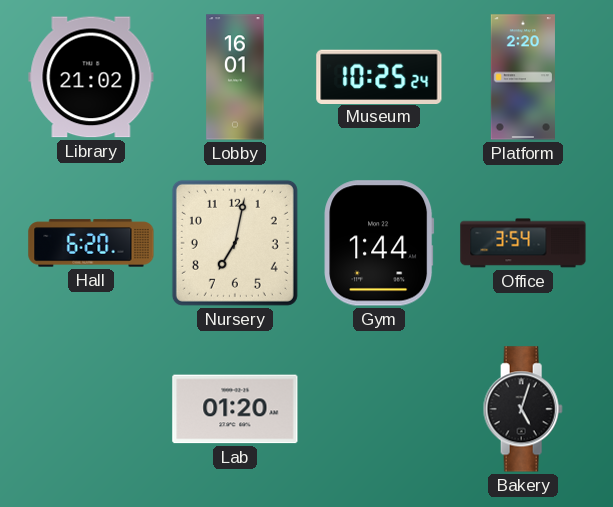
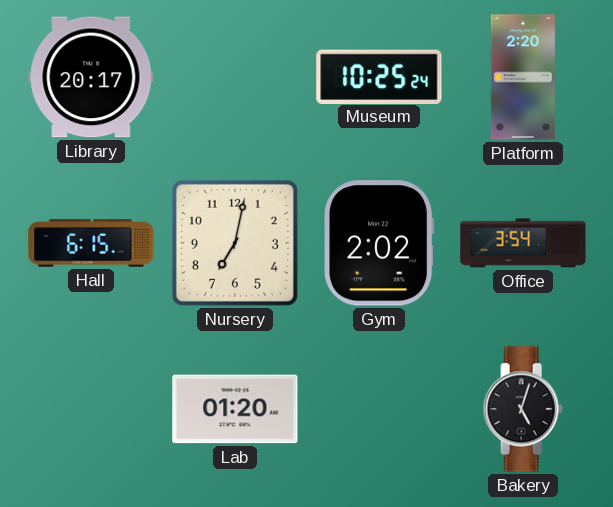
Library: 21:02 -> 20:17 (91, 77)
Lobby: 16:01 -> none (235, 77)
Hall: 6:20 -> 6:15 (91, 243)
Gym: 1:44 -> 2:02 (379, 243)
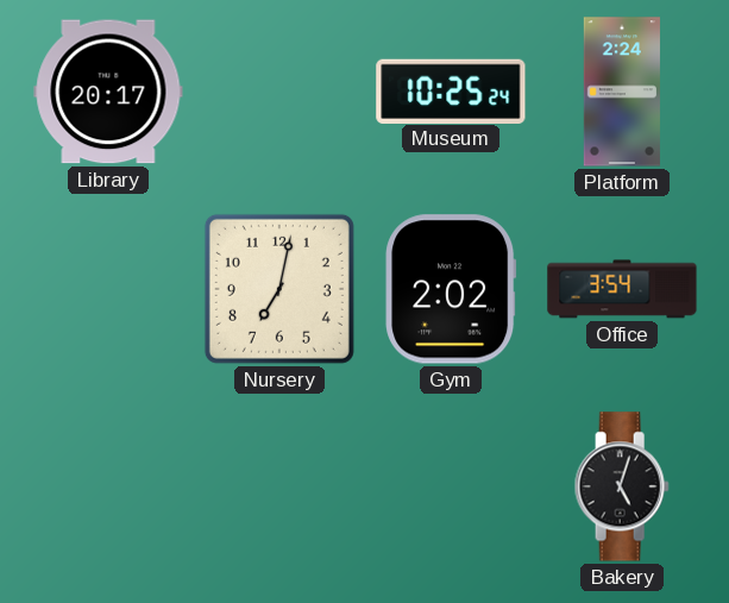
Platform: 2:20 -> 2:24 (622, 92)
Hall: 6:15 -> none (91, 243)
Lab: 01:20 -> none (235, 409)
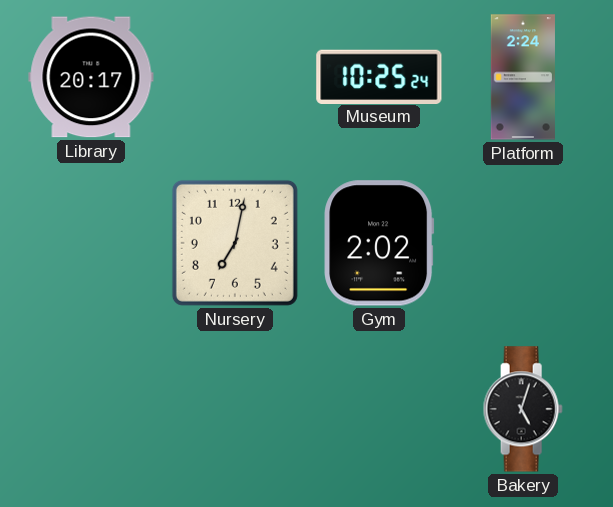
Office: 3:54 -> none (622, 289)
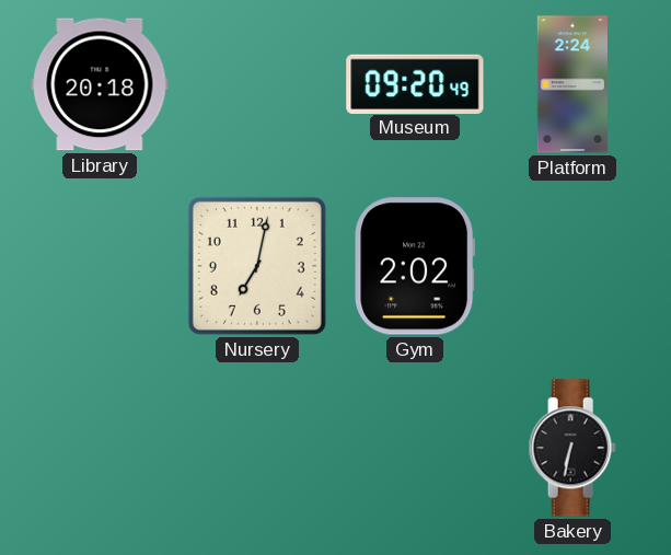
Library: 20:17 -> 20:18 (100, 84)
Museum: 10:25 -> 09:20 (415, 83)
Bakery: 5:03 -> 6:32 (572, 448)
